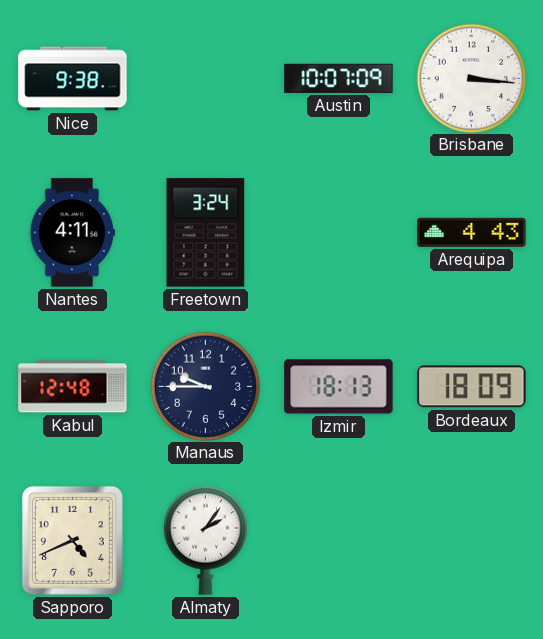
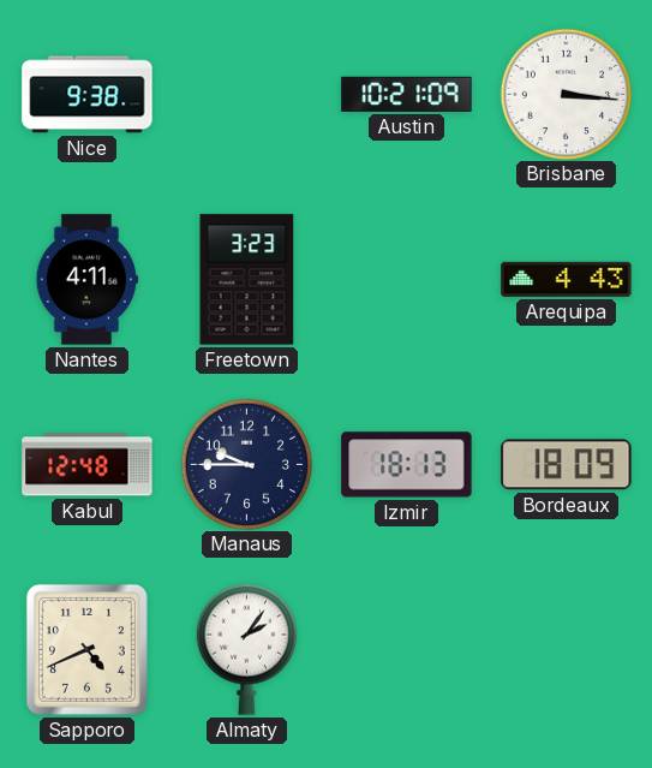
Austin: 10:07 -> 10:21 (407, 94)
Freetown: 3:24 -> 3:23 (247, 280)
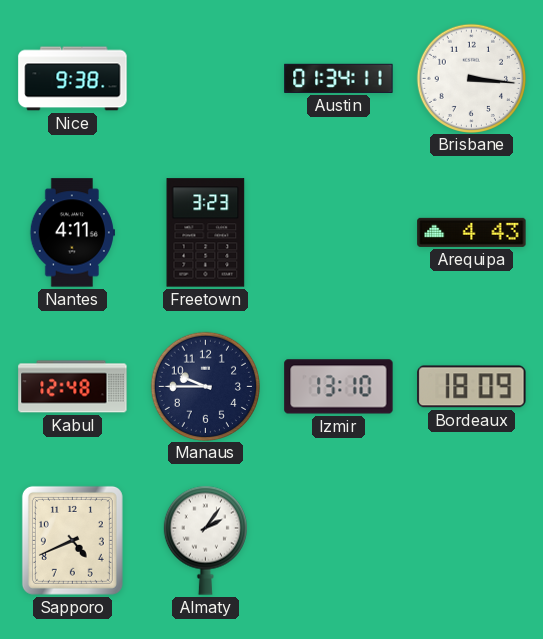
Austin: 10:21 -> 01:34 (339, 78)
Izmir: 18:13 -> 13:10 (339, 387)
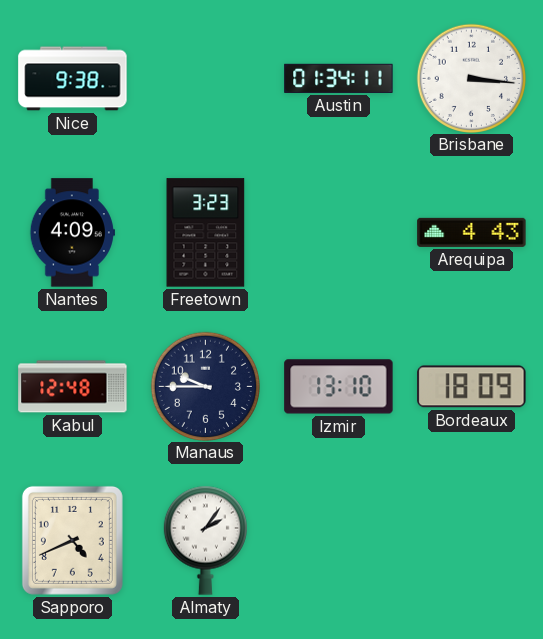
Nantes: 4:11 -> 4:09 (72, 233)
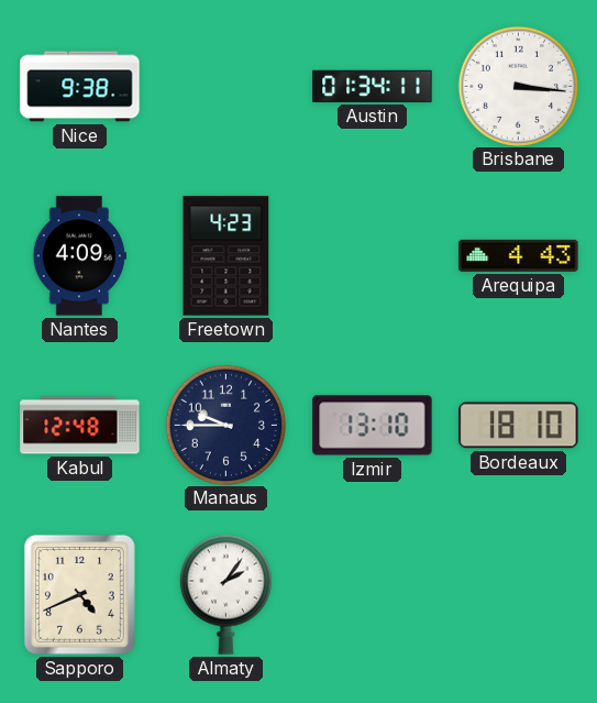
Freetown: 3:23 -> 4:23 (226, 256)
Bordeaux: 18:09 -> 18:10 (519, 426)
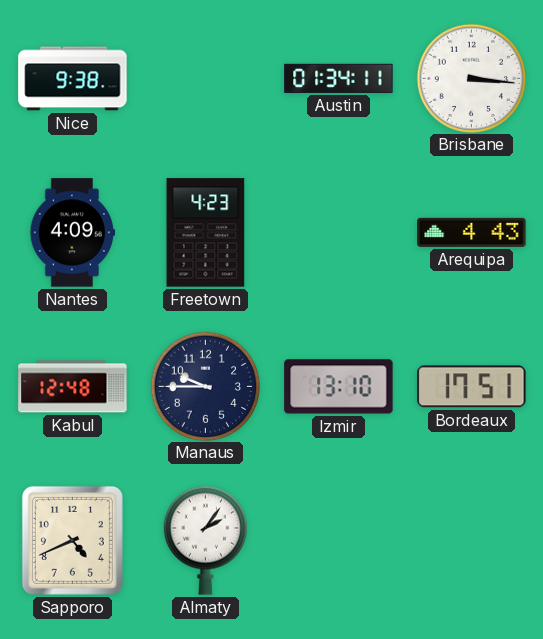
Bordeaux: 18:10 -> 17:51 (472, 387)
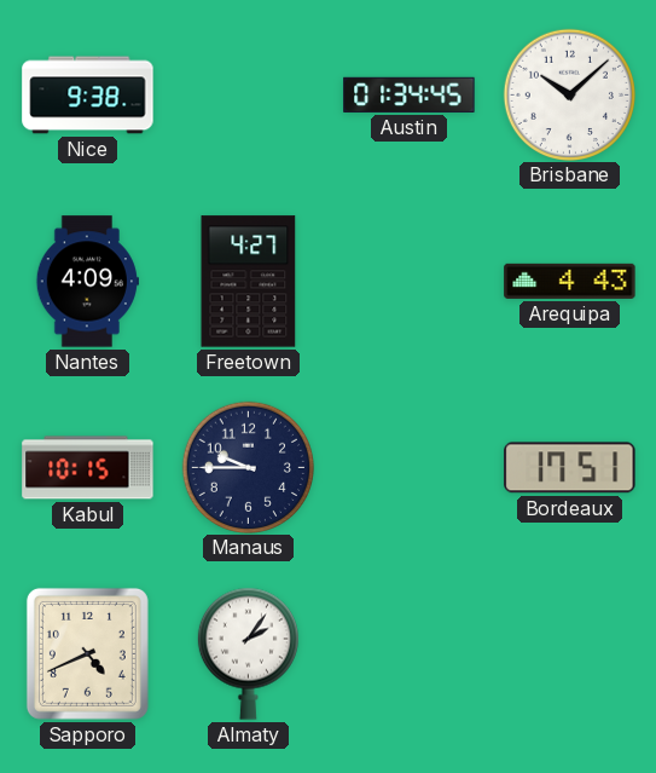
Austin: 01:34:11 -> 01:34:45 (410, 94)
Brisbane: 3:16 -> 10:08 (569, 94)
Freetown: 4:23 -> 4:27 (249, 282)
Kabul: 12:48 -> 10:15 (88, 468)
Izmir: 13:10 -> none (339, 387)
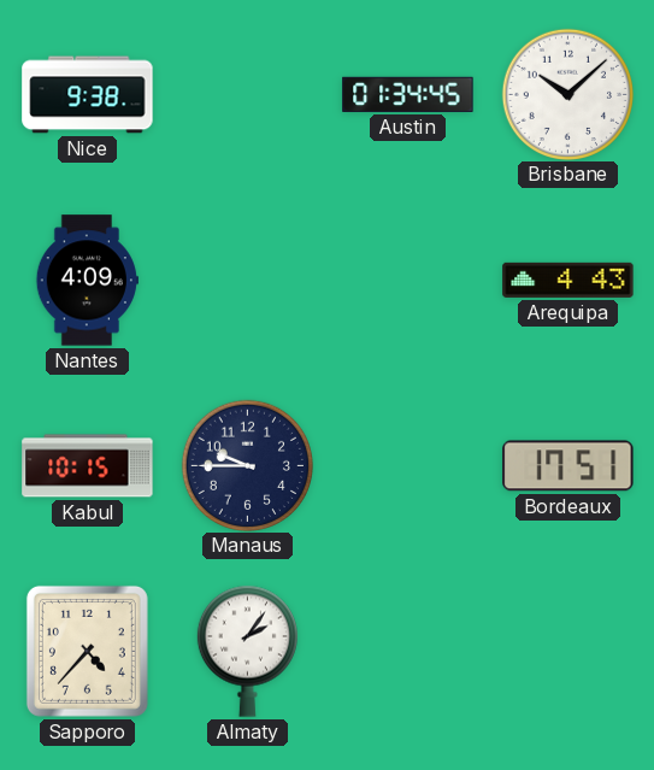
Freetown: 4:27 -> none (249, 282)
Sapporo: 4:41 -> 4:37 (87, 651)
